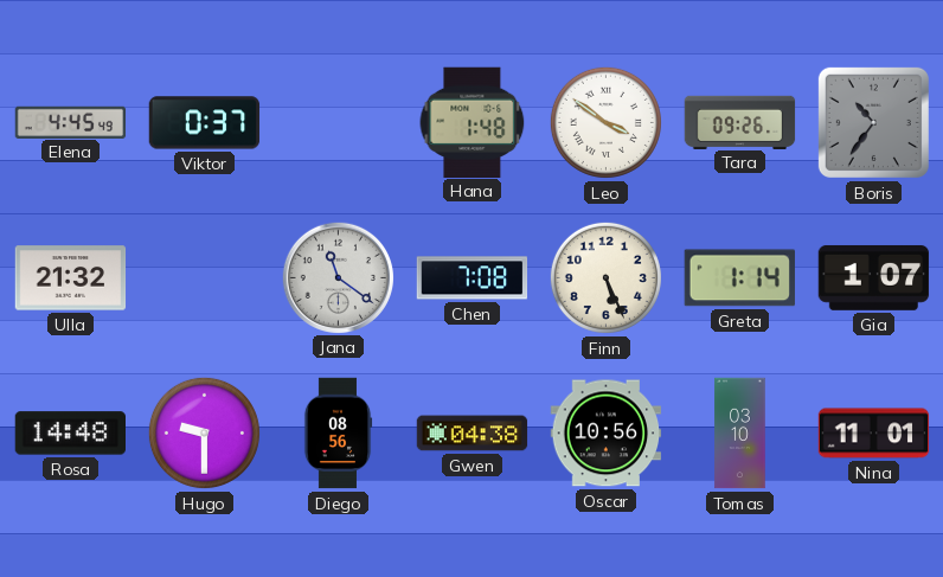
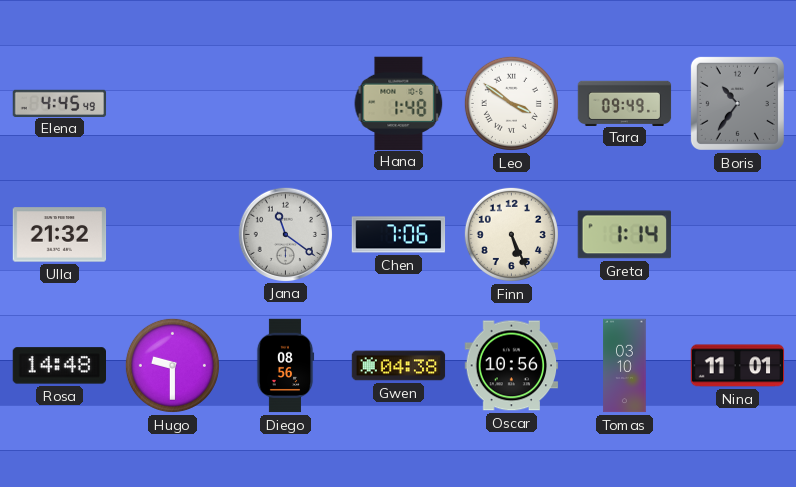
Viktor: 0:37 -> none (205, 123)
Tara: 09:26 -> 09:49 (625, 103)
Chen: 7:08 -> 7:06 (399, 235)
Gia: 1:07 -> none (874, 277)
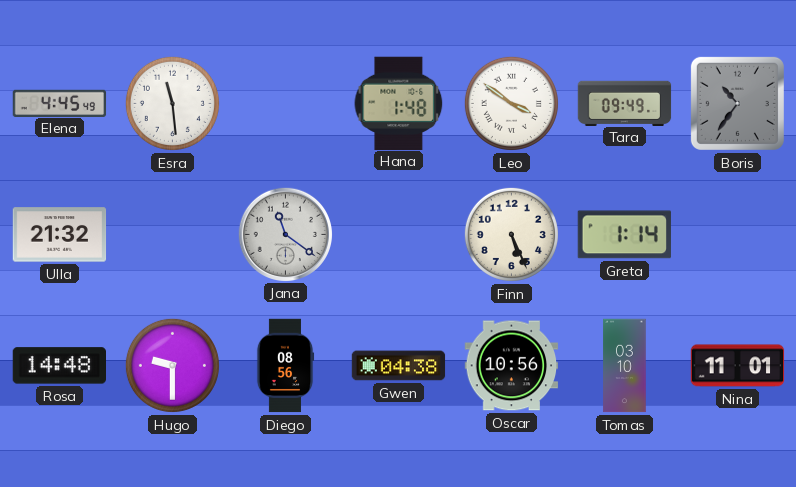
Esra: none -> 11:29 (172, 103)
Chen: 7:06 -> none (399, 235)
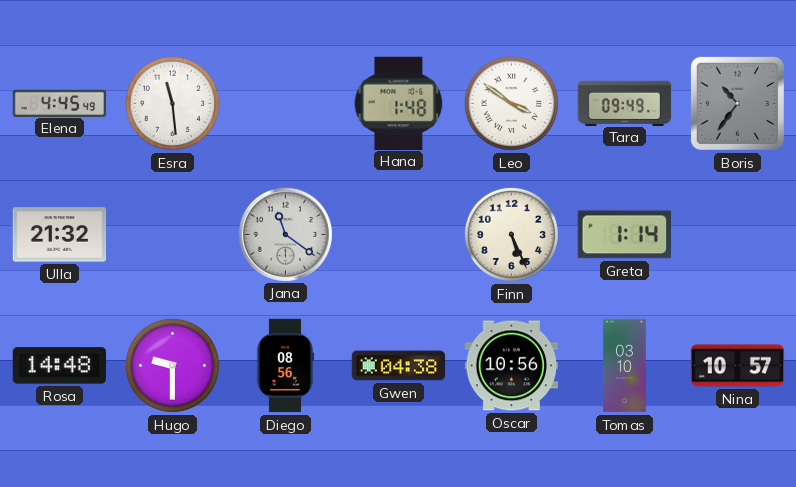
Nina: 11:01 -> 10:57 (738, 366)
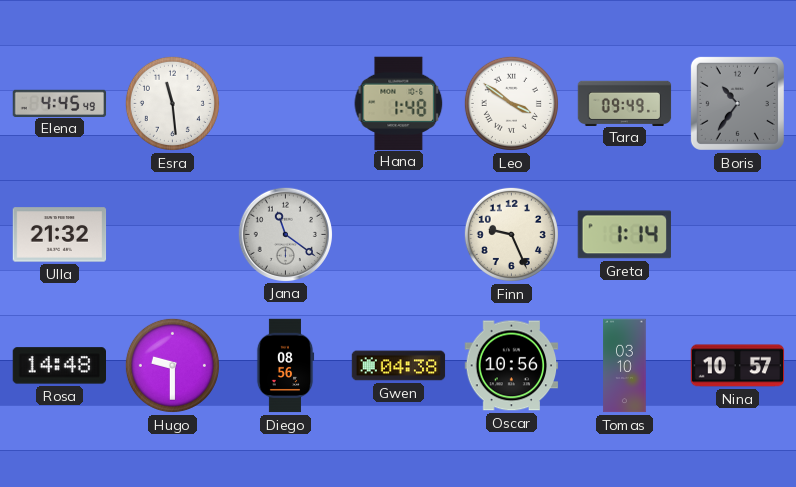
Finn: 5:26 -> 9:26 (511, 234)
